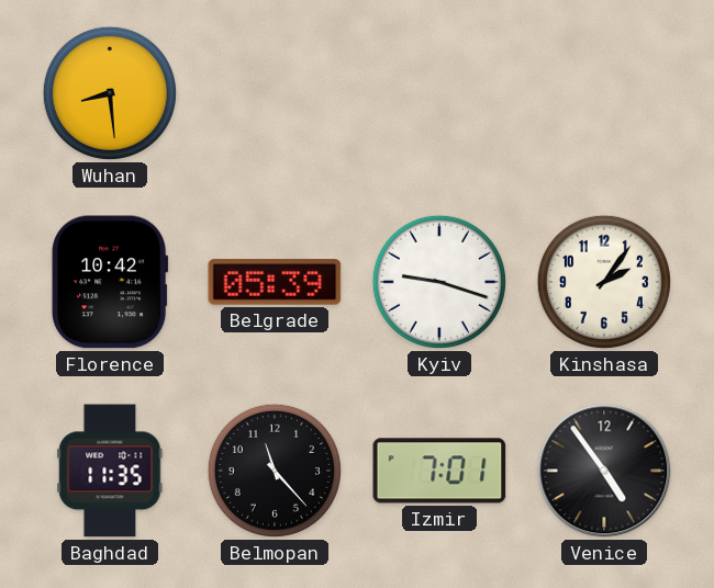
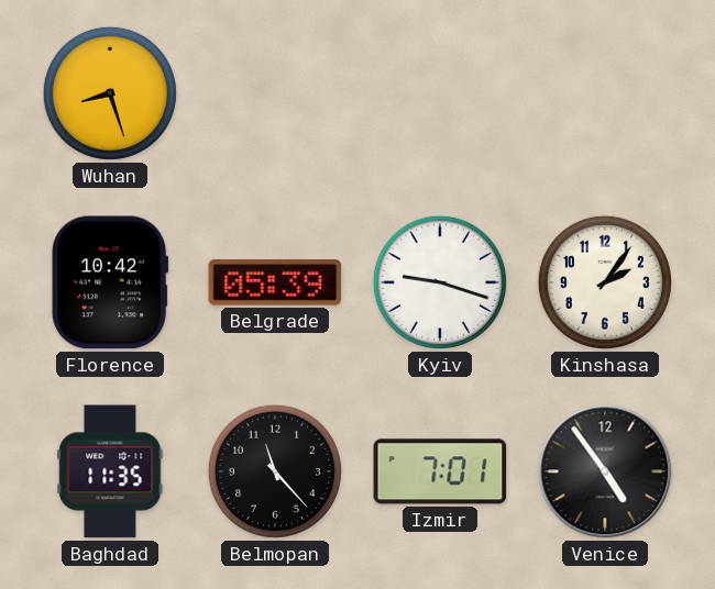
Wuhan: 8:29 -> 8:27 (110, 93)
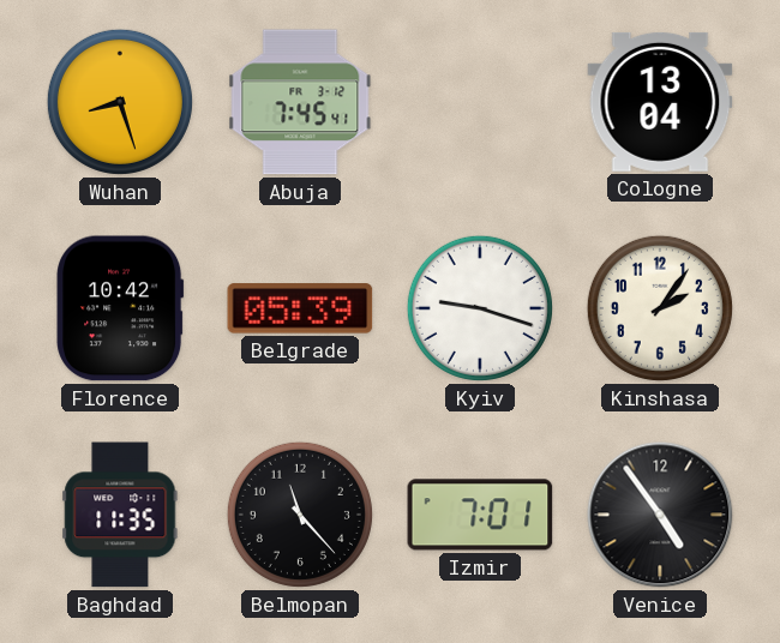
Abuja: none -> 7:45 (300, 102)
Cologne: none -> 13:04 (660, 102)
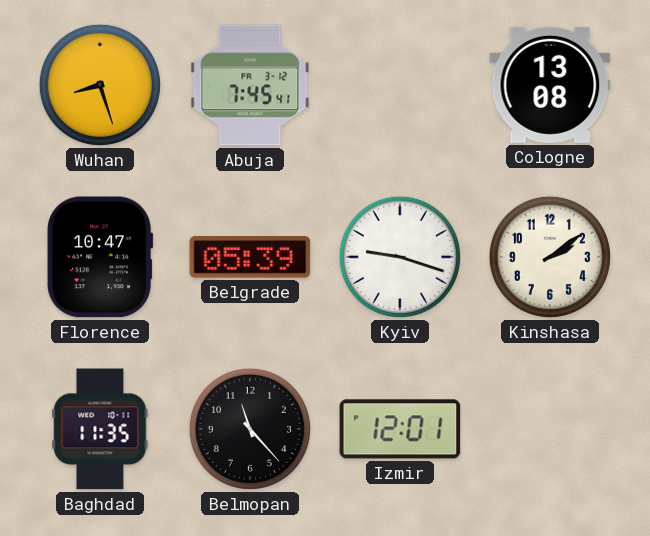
Cologne: 13:04 -> 13:08 (550, 85)
Florence: 10:42 -> 10:47 (100, 257)
Kinshasa: 2:06 -> 2:09 (550, 257)
Izmir: 7:01 -> 12:01 (400, 429)
Venice: 4:54 -> none (660, 515)
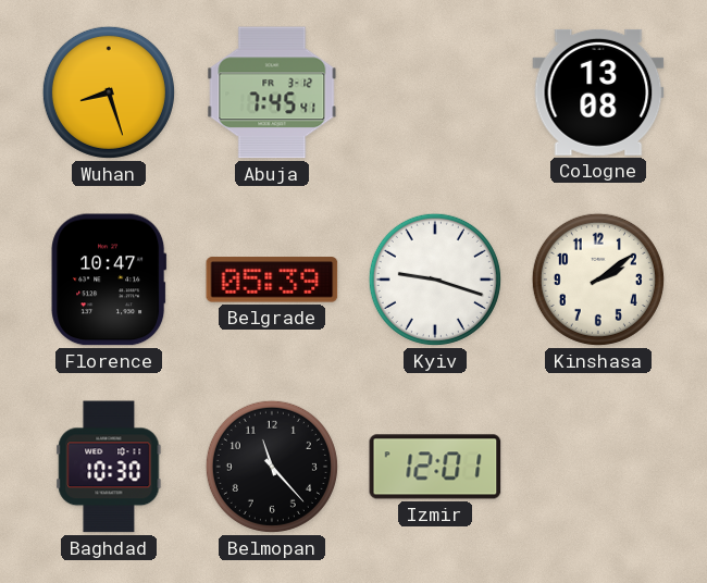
Baghdad: 11:35 -> 10:30 (109, 467)
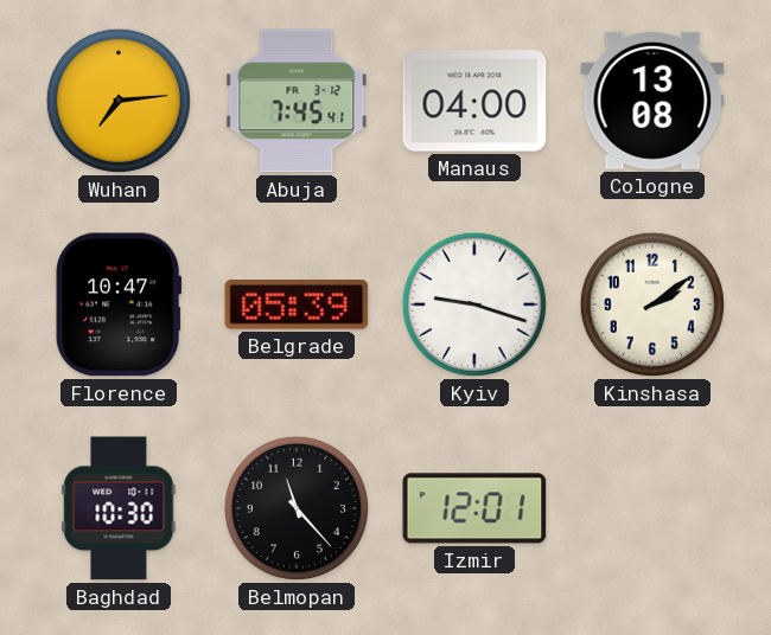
Wuhan: 8:27 -> 7:14 (119, 101)
Manaus: none -> 04:00 (474, 101)
